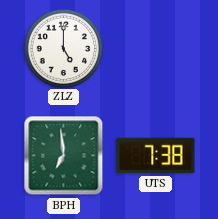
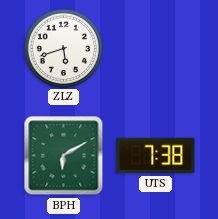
ZLZ: 5:00 -> 5:42 (63, 48)
BPH: 6:59 -> 6:10 (64, 156)
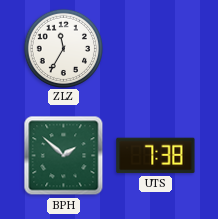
ZLZ: 5:42 -> 11:35 (63, 48)
BPH: 6:10 -> 1:52 (64, 156)
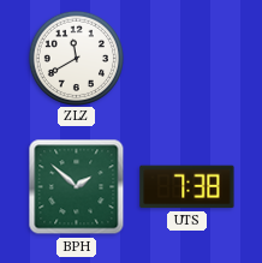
ZLZ: 11:35 -> 11:40 (76, 58)
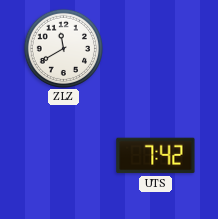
BPH: 1:52 -> none (77, 187)
UTS: 7:38 -> 7:42 (156, 156)
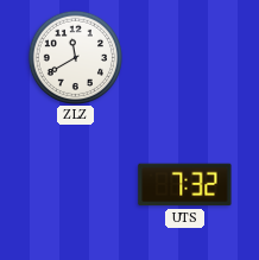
UTS: 7:42 -> 7:32 (185, 185)
